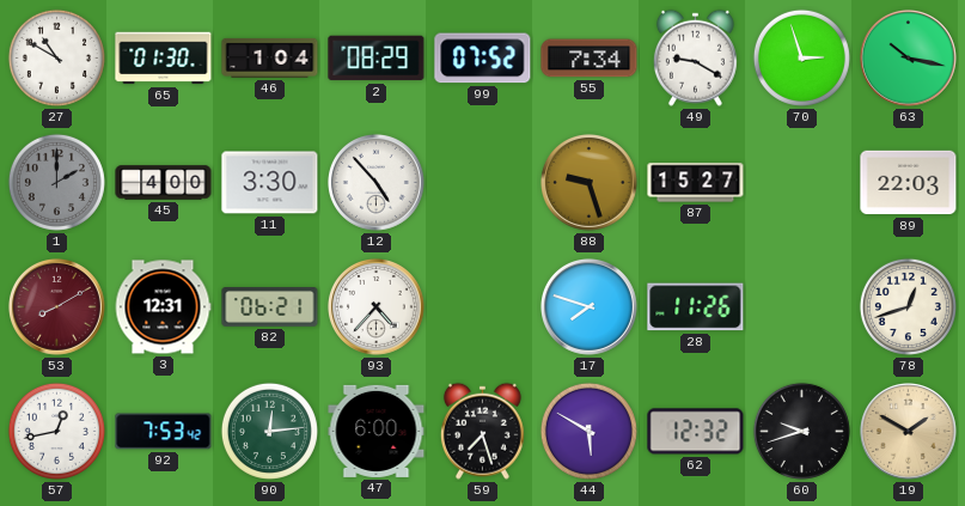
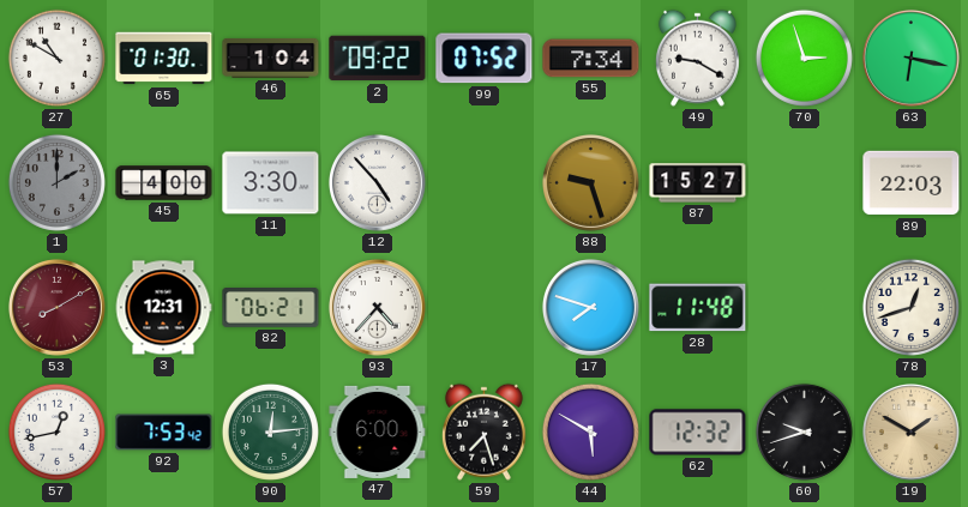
2: 08:29 -> 09:22 (378, 59)
63: 10:17 -> 6:17 (910, 58)
28: 11:26 -> 11:48 (698, 308)
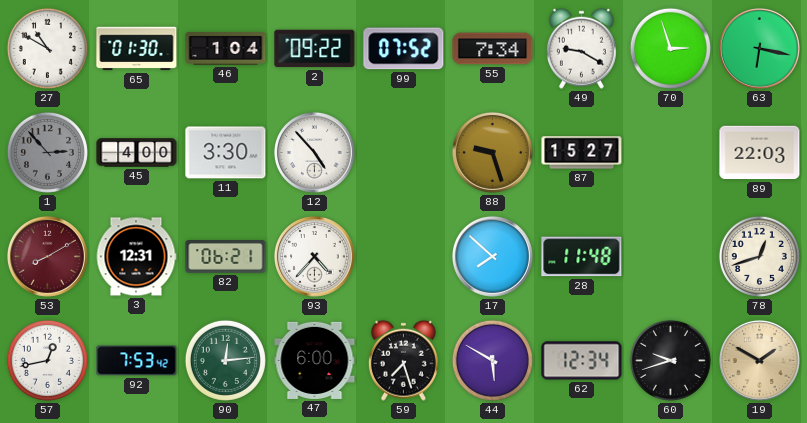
1: 2:00 -> 2:53 (47, 152)
17: 7:48 -> 7:52 (492, 256)
62: 12:32 -> 12:34 (582, 361)
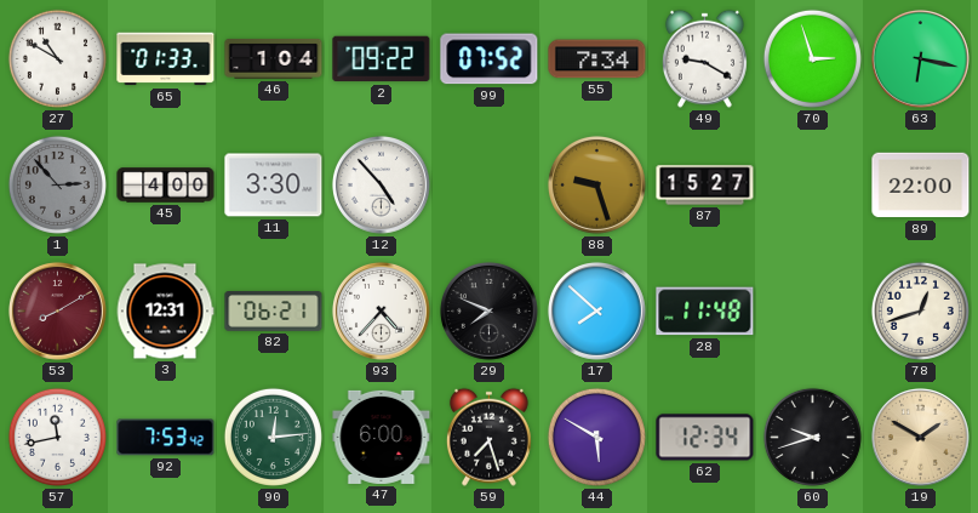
65: 01:30 -> 01:33 (166, 59)
89: 22:03 -> 22:00 (921, 186)
29: none -> 7:49 (488, 310)
57: 12:43 -> 11:43 (57, 437)
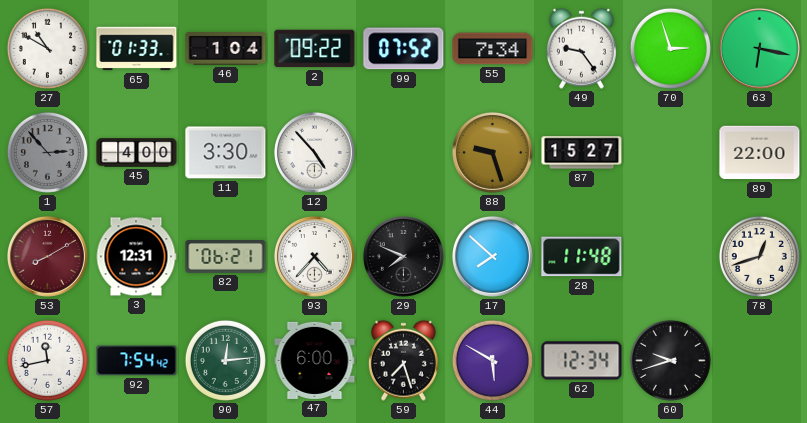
49: 9:20 -> 9:24 (581, 48)
92: 7:53 -> 7:54 (137, 361)
19: 1:50 -> none (920, 437)
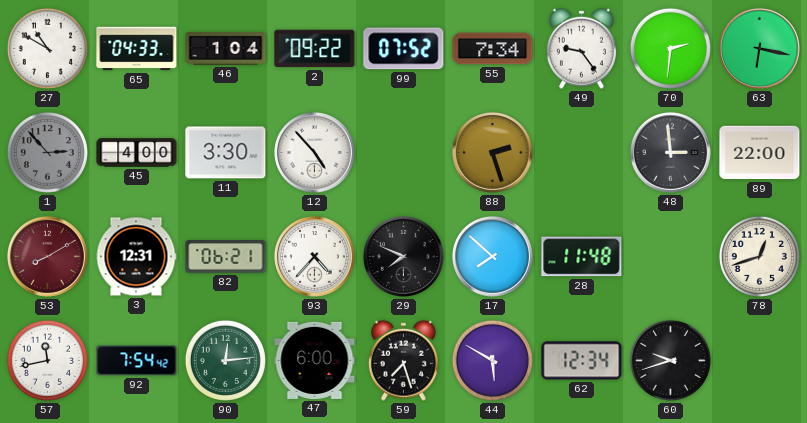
65: 01:33 -> 04:33 (137, 49)
70: 2:57 -> 2:31 (670, 48)
88: 9:27 -> 2:27 (492, 152)
87: 15:27 -> none (582, 153)
48: none -> 2:59 (670, 152)
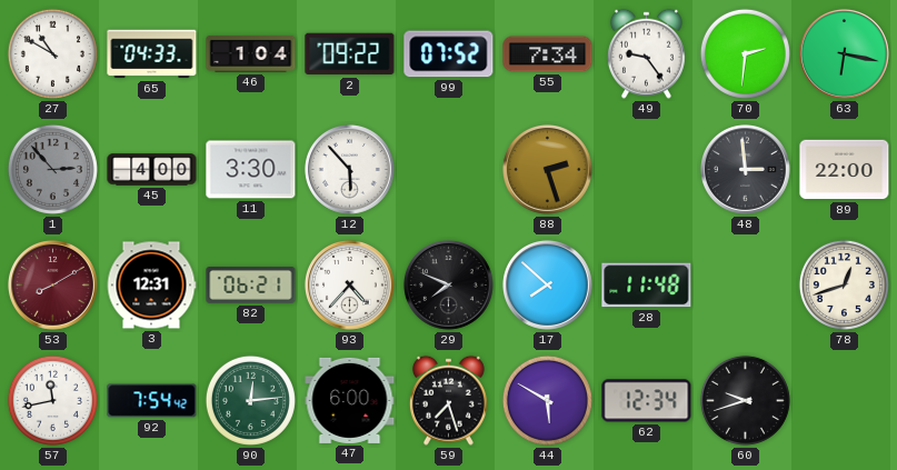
12: 4:53 -> 5:53 (349, 169)
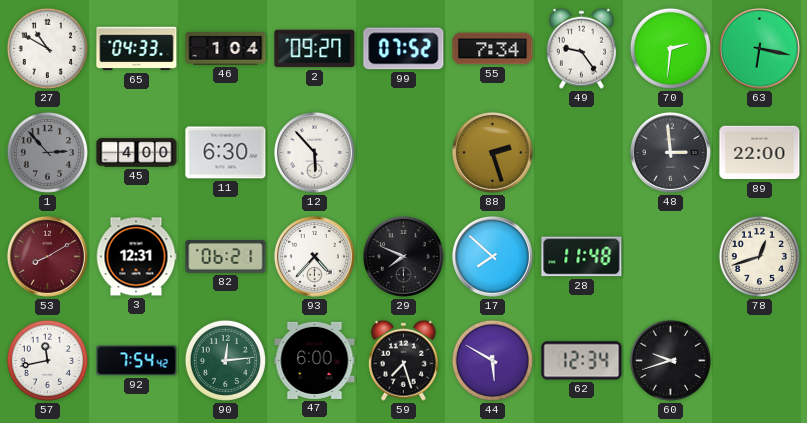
2: 09:22 -> 09:27 (315, 49)
11: 3:30 -> 6:30 (226, 153)
